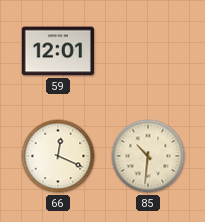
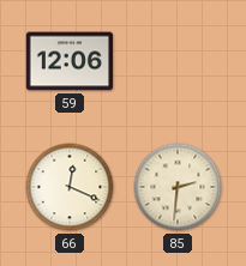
59: 12:01 -> 12:06 (70, 61)
85: 10:31 -> 2:31 (178, 187)
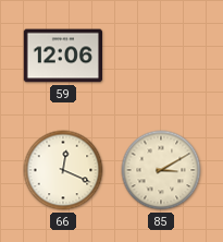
85: 2:31 -> 3:10 (161, 170)
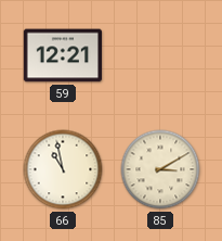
59: 12:06 -> 12:21 (63, 55)
66: 12:19 -> 10:58 (63, 169)
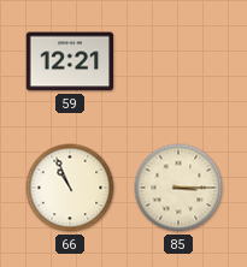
66: 10:58 -> 10:56 (70, 188)
85: 3:10 -> 3:15 (178, 188)
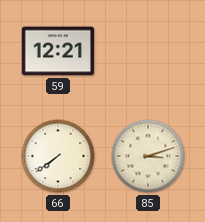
66: 10:56 -> 7:39 (58, 156)
85: 3:15 -> 3:12 (148, 156)
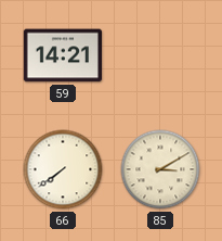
59: 12:21 -> 14:21 (63, 55)
85: 3:12 -> 3:10 (160, 169)
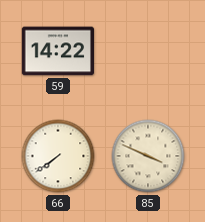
59: 14:21 -> 14:22 (58, 51)
85: 3:10 -> 3:49 (148, 156)
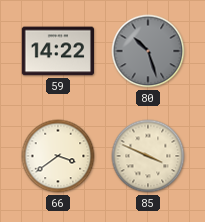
80: none -> 10:27 (148, 51)
66: 7:39 -> 3:39 (58, 156)
